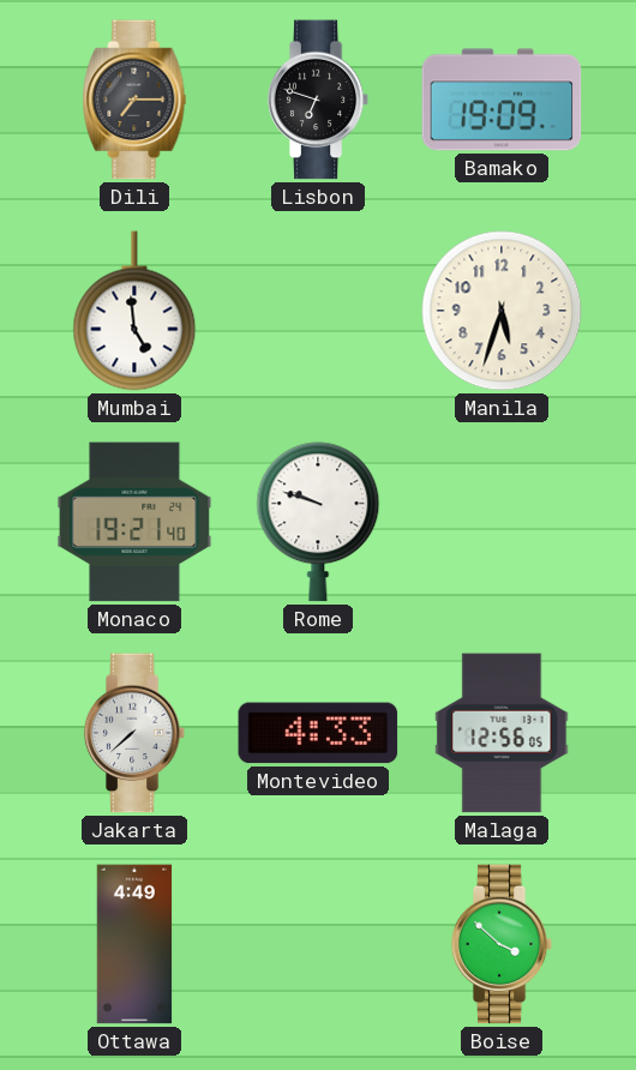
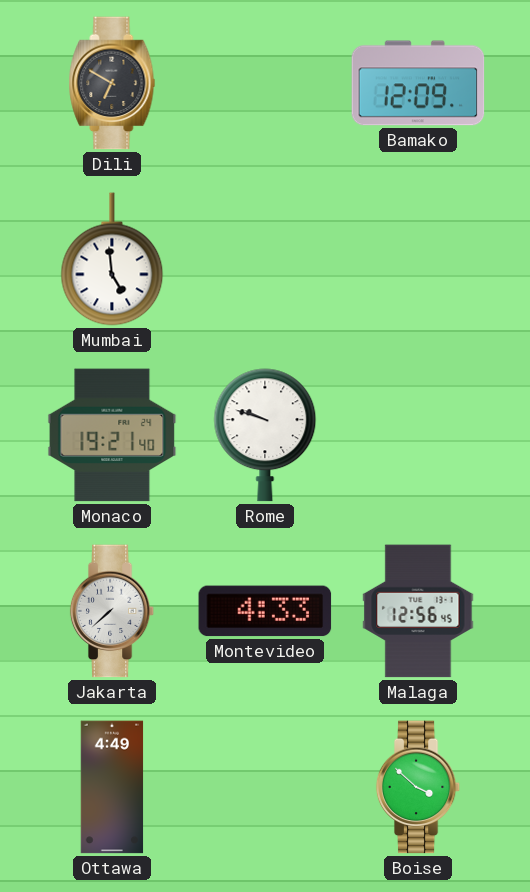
Dili: 7:15 -> 6:50 (112, 83)
Lisbon: 6:48 -> none (318, 100)
Bamako: 19:09 -> 12:09 (418, 83)
Manila: 5:33 -> none (502, 311)
Malaga: 12:56:05 -> 12:56:45 (418, 611)
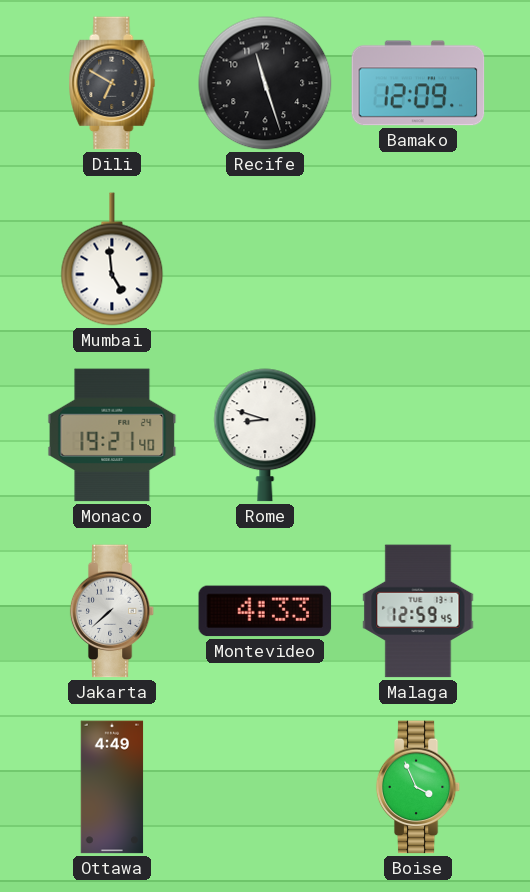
Recife: none -> 11:27 (265, 83)
Rome: 9:48 -> 8:48 (265, 435)
Malaga: 12:56 -> 12:59 (418, 611)
Boise: 3:52 -> 3:56 (418, 787)
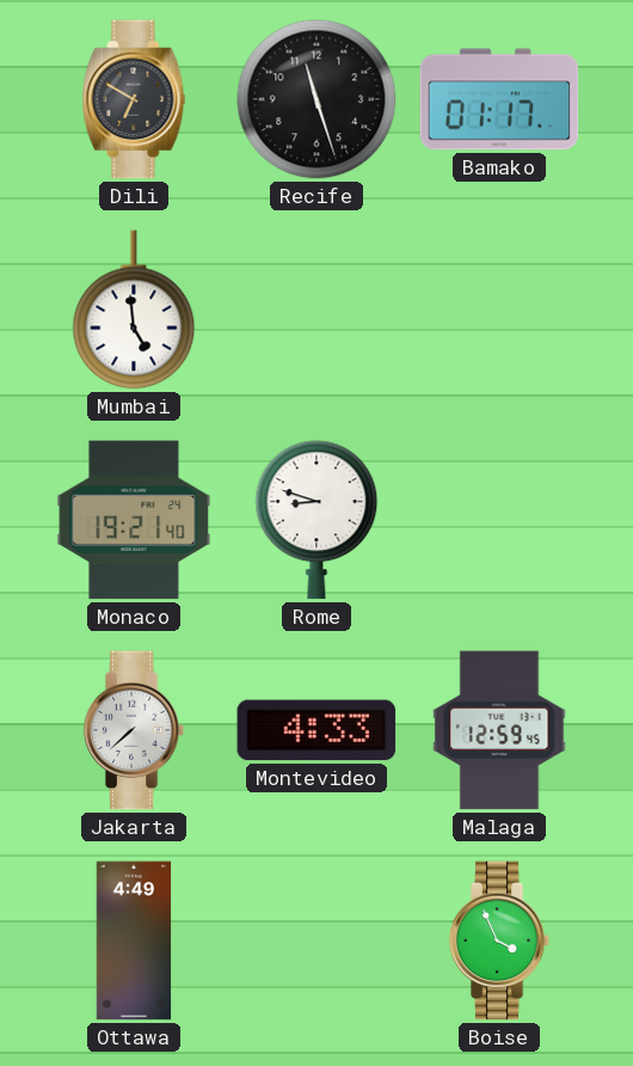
Bamako: 12:09 -> 01:17 (499, 99)
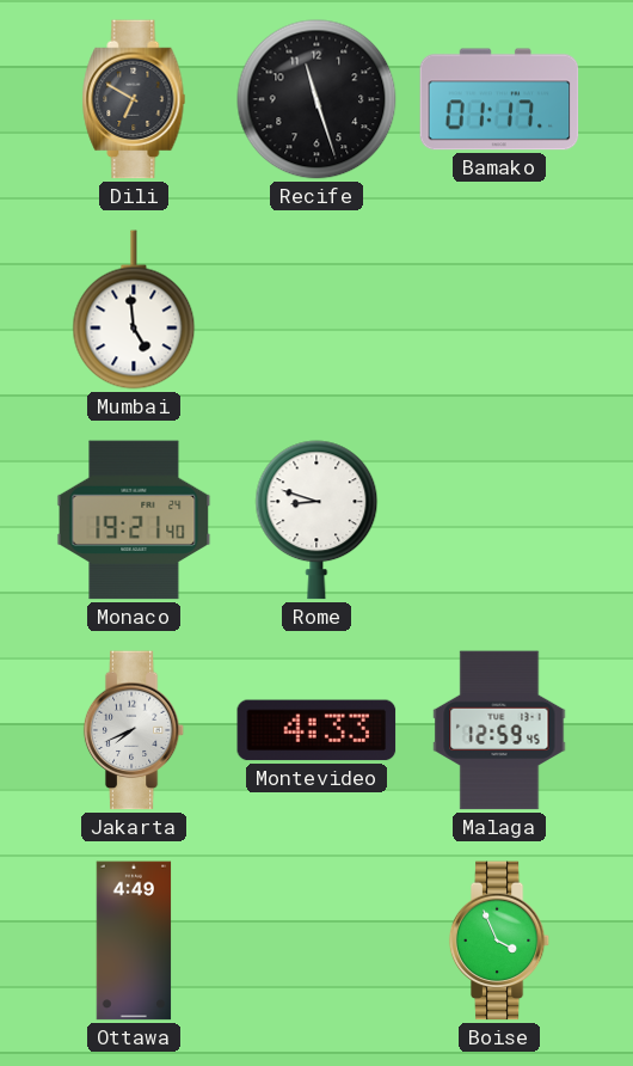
Jakarta: 7:38 -> 7:41 (134, 730)
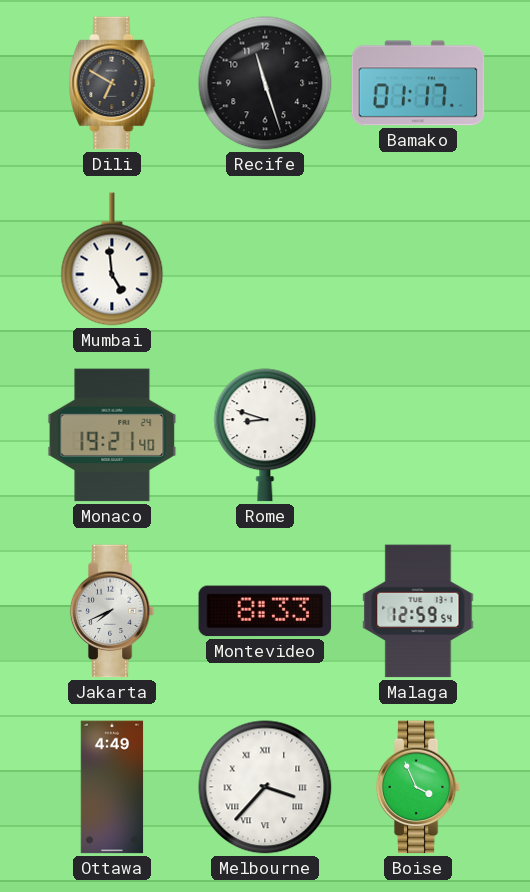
Montevideo: 4:33 -> 8:33 (265, 611)
Malaga: 12:59:45 -> 12:59:54 (418, 611)
Melbourne: none -> 3:37 (265, 787)
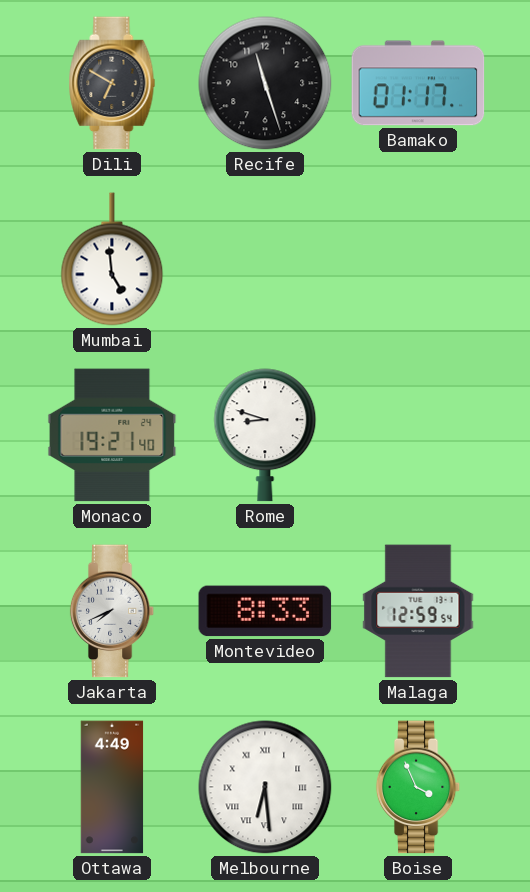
Melbourne: 3:37 -> 6:29 (265, 787)
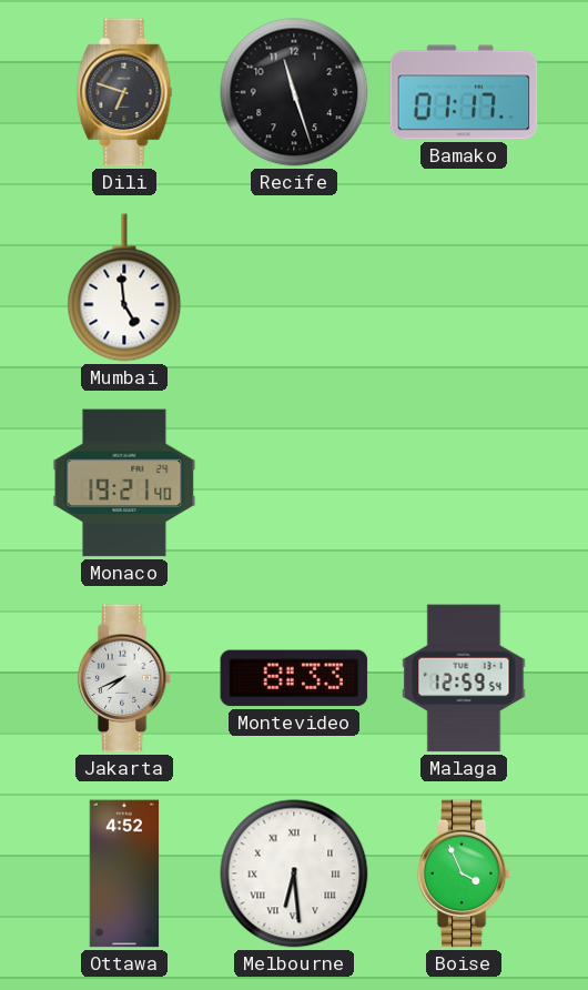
Dili: 6:50 -> 6:48 (124, 92)
Rome: 8:48 -> none (265, 435)
Ottawa: 4:49 -> 4:52 (124, 873)
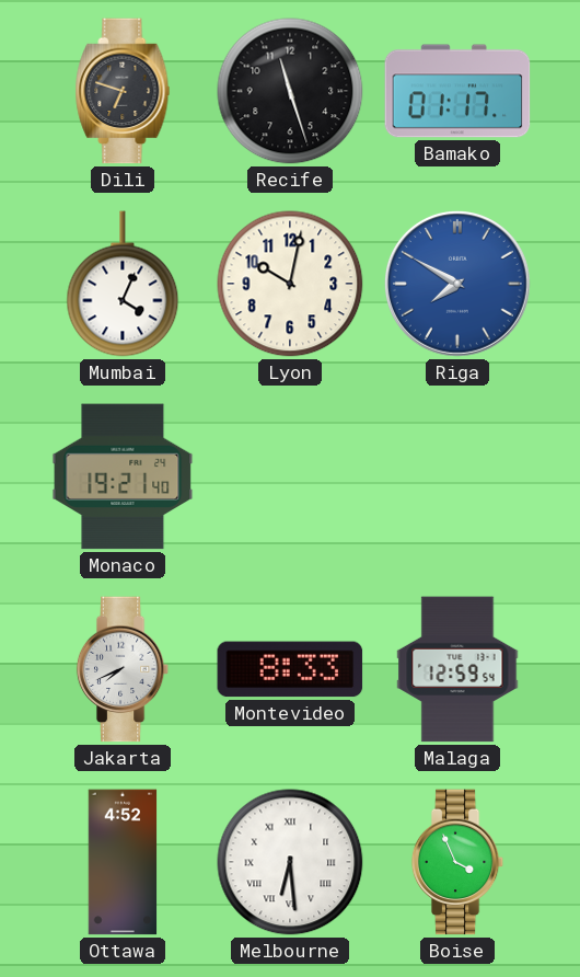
Mumbai: 4:59 -> 4:04 (123, 284)
Lyon: none -> 10:02 (290, 284)
Riga: none -> 7:50 (459, 285)
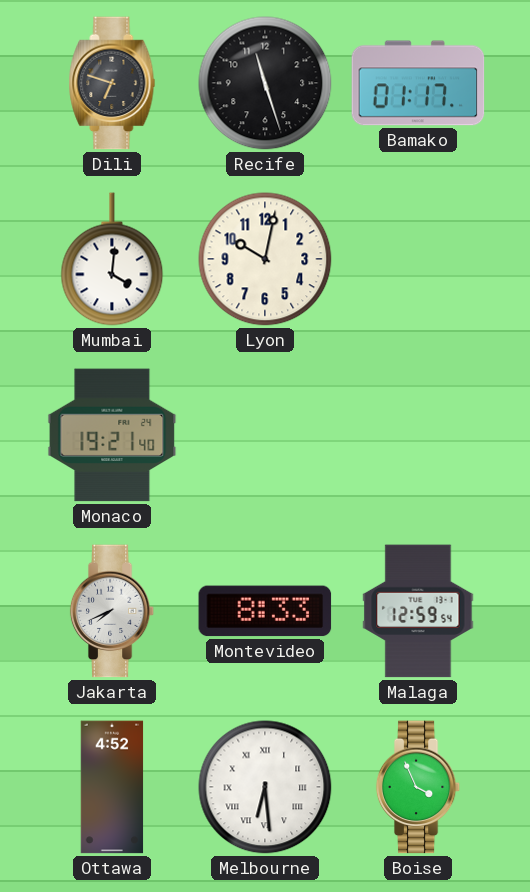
Mumbai: 4:04 -> 4:01 (112, 259)
Riga: 7:50 -> none (459, 285)
